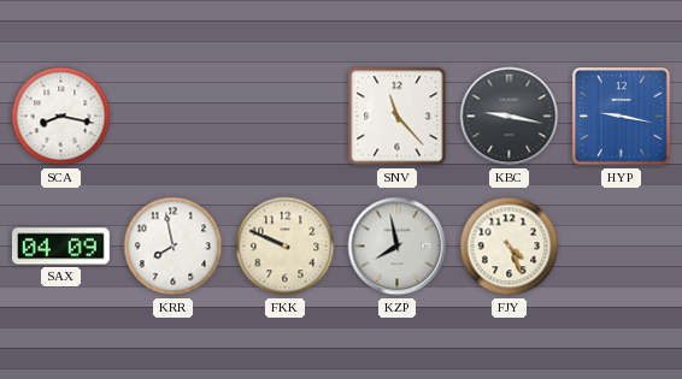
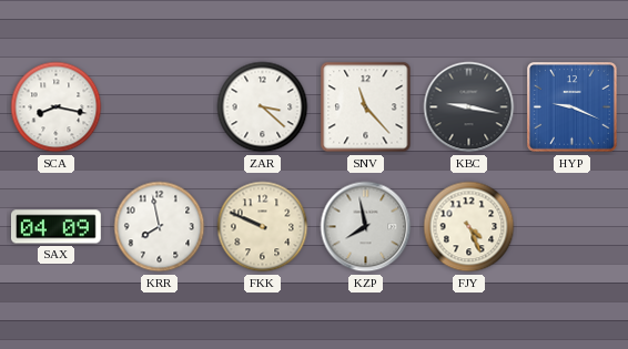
ZAR: none -> 3:22 (263, 107)
HYP: 9:17 -> 9:19 (573, 107)
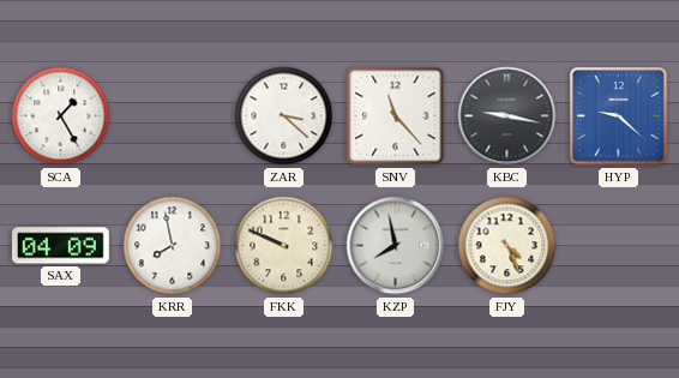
SCA: 8:17 -> 1:25 (61, 116)
HYP: 9:19 -> 9:22 (619, 116)
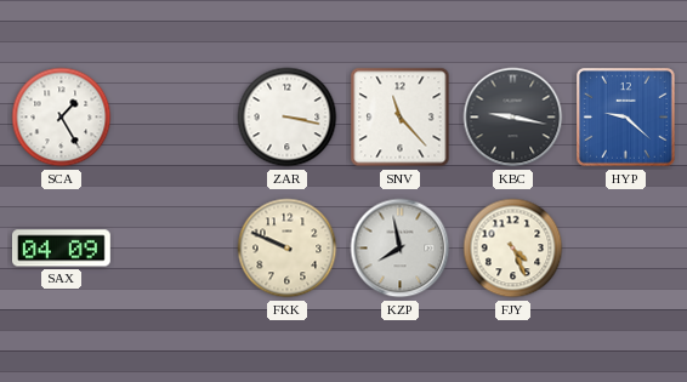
ZAR: 3:22 -> 3:17 (288, 118)
KRR: 7:58 -> none (173, 246)
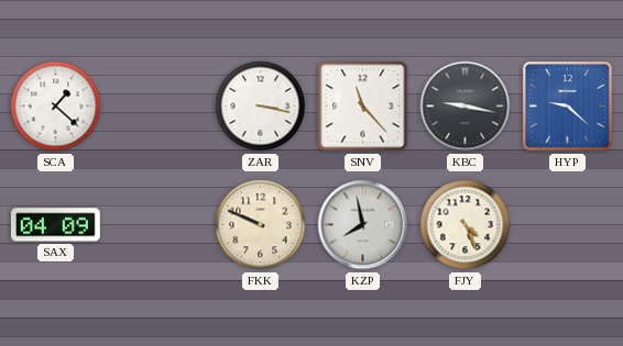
SCA: 1:25 -> 1:22 (56, 107)
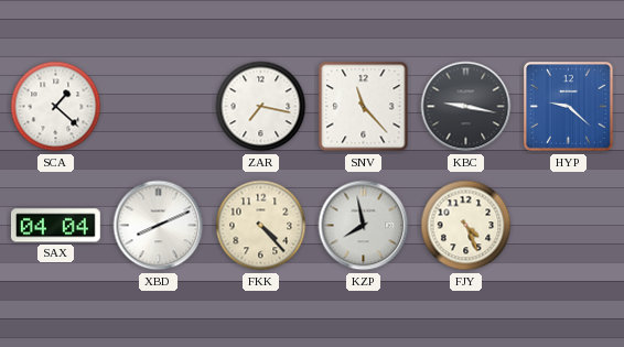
ZAR: 3:17 -> 7:17 (261, 107)
SAX: 04:09 -> 04:04 (55, 226)
XBD: none -> 8:11 (159, 226)
FKK: 9:49 -> 4:23 (261, 226)
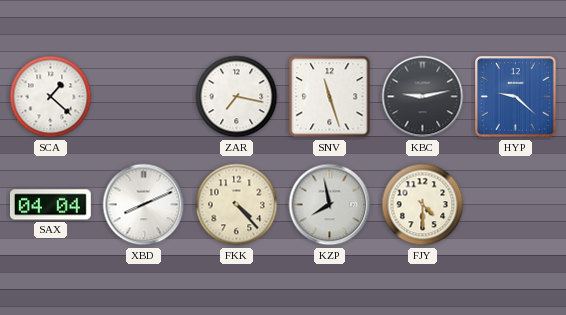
SNV: 11:23 -> 11:27 (330, 97)
KBC: 9:17 -> 9:13 (423, 97)
FJY: 4:26 -> 4:30 (423, 205)
